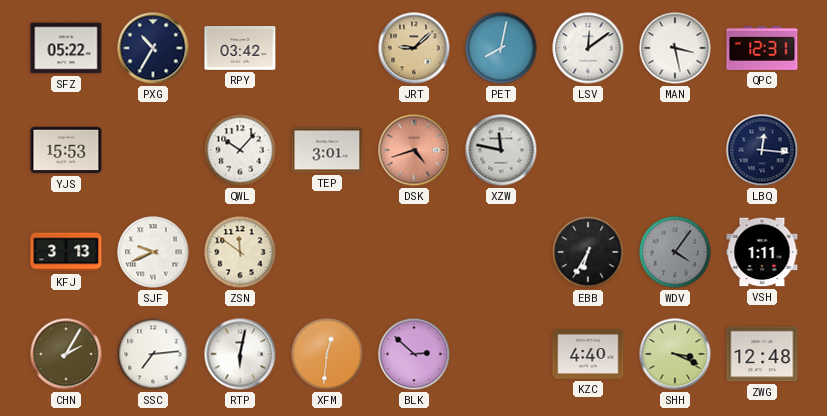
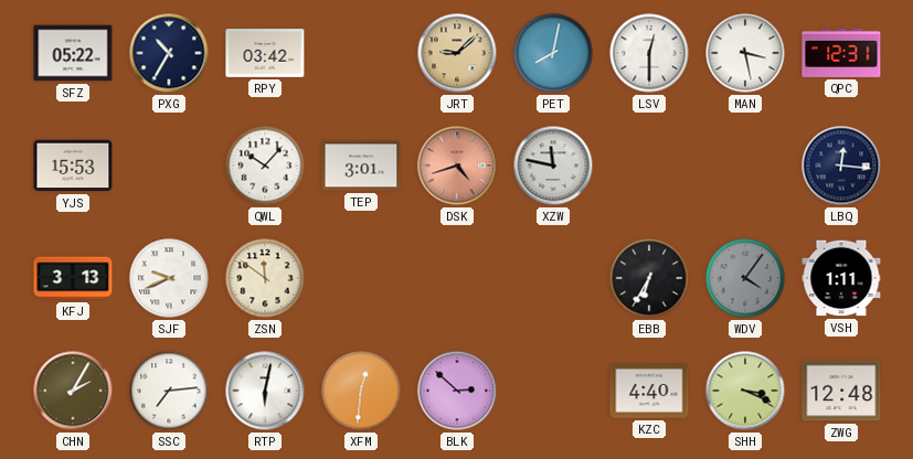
LSV: 12:09 -> 12:30 (649, 53)
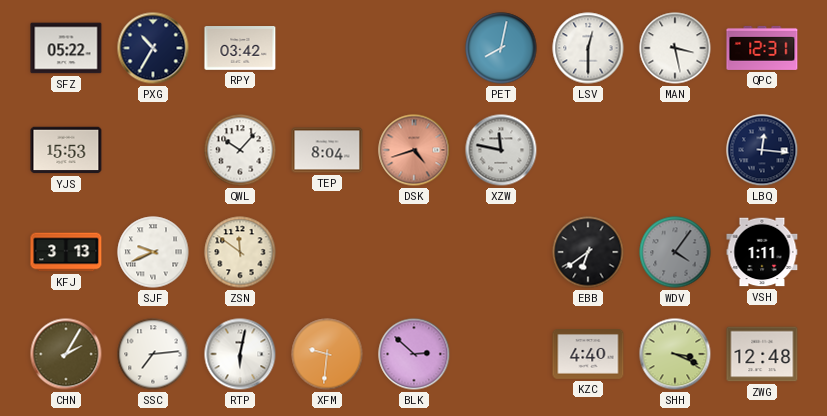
JRT: 9:08 -> none (457, 53)
TEP: 3:01 -> 8:04 (327, 150)
EBB: 6:35 -> 6:39 (588, 252)
XFM: 12:31 -> 9:31 (327, 354)
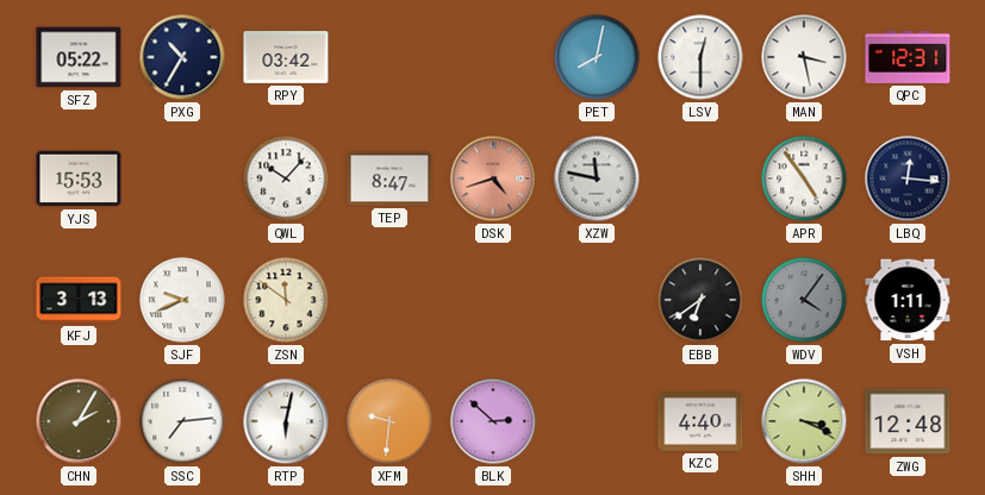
TEP: 8:04 -> 8:47 (389, 178)
APR: none -> 4:54 (804, 178)
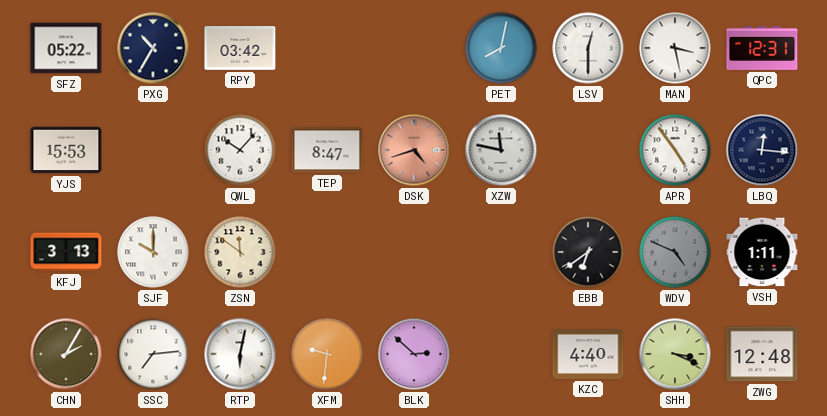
SJF: 9:41 -> 10:00 (153, 252)
WDV: 4:06 -> 4:49 (675, 252)
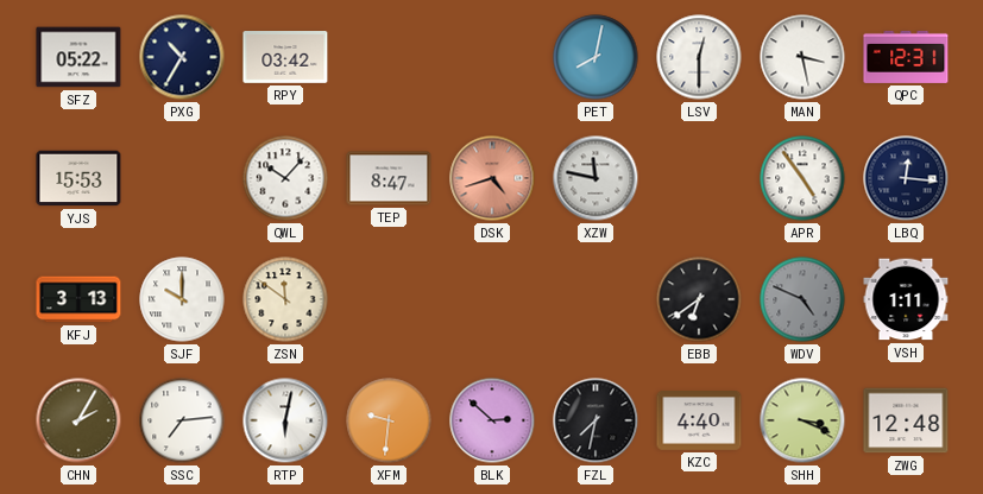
FZL: none -> 7:32 (596, 420)
